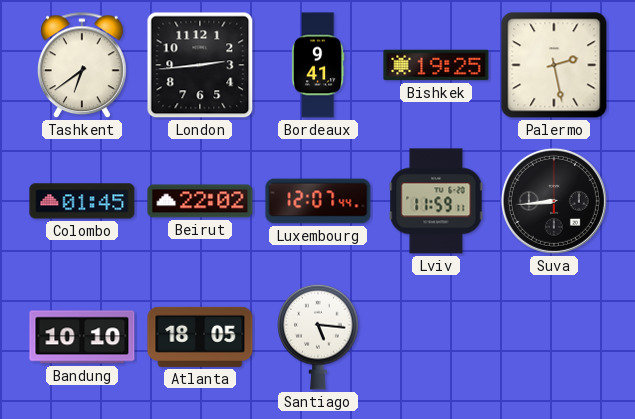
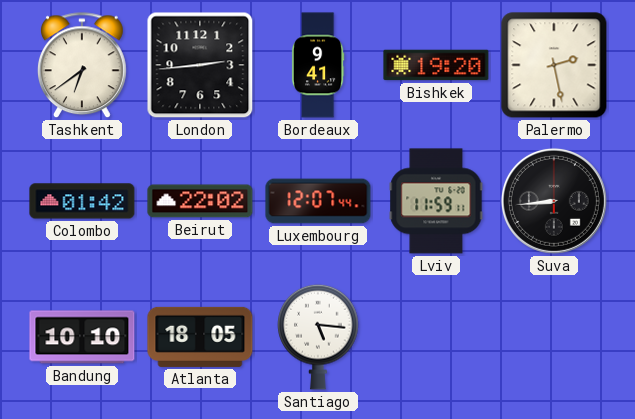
Bishkek: 19:25 -> 19:20 (436, 65)
Colombo: 01:45 -> 01:42 (82, 201)
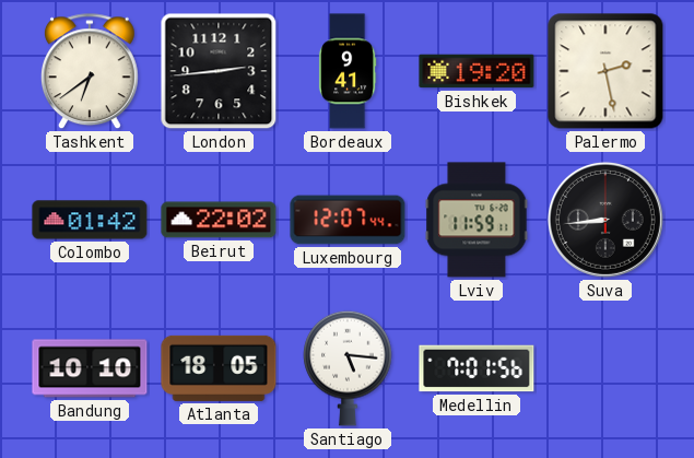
Medellin: none -> 7:01 (477, 368)
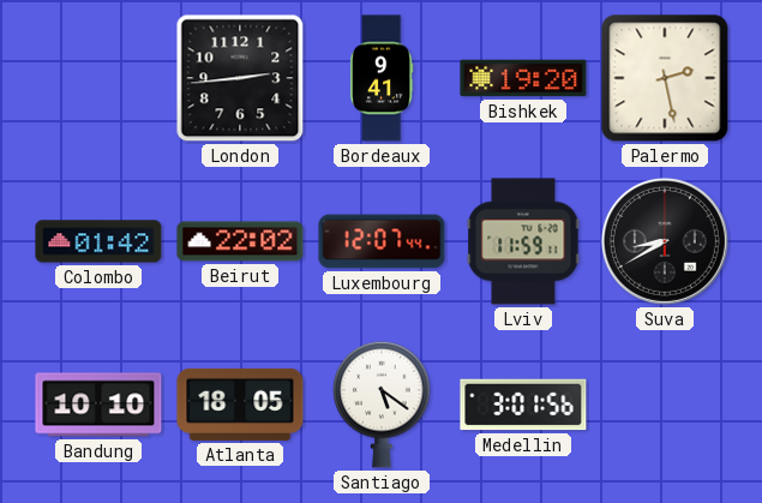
Tashkent: 6:39 -> none (90, 72)
Suva: 8:44 -> 8:40 (665, 241)
Santiago: 5:16 -> 5:21 (382, 405)
Medellin: 7:01 -> 3:01 (523, 405)
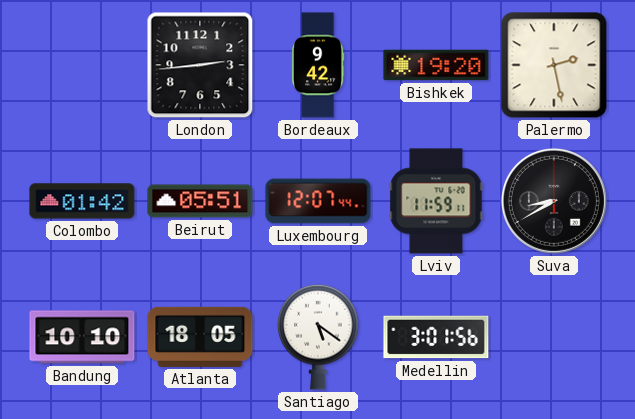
Bordeaux: 9:41 -> 9:42 (318, 65)
Beirut: 22:02 -> 05:51 (200, 201)
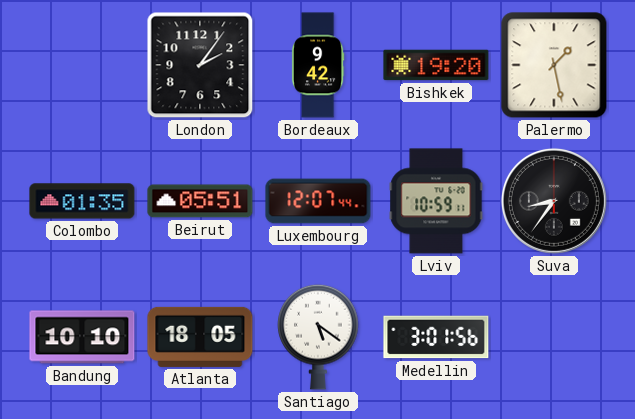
London: 2:44 -> 2:06 (200, 65)
Palermo: 2:28 -> 1:28 (554, 65)
Colombo: 01:42 -> 01:35 (82, 201)
Lviv: 11:59 -> 10:59 (436, 201)
Suva: 8:40 -> 8:36 (554, 201)
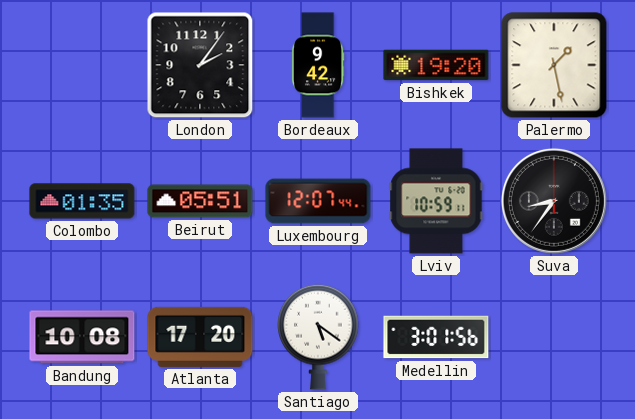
Bandung: 10:10 -> 10:08 (82, 337)
Atlanta: 18:05 -> 17:20 (200, 337)
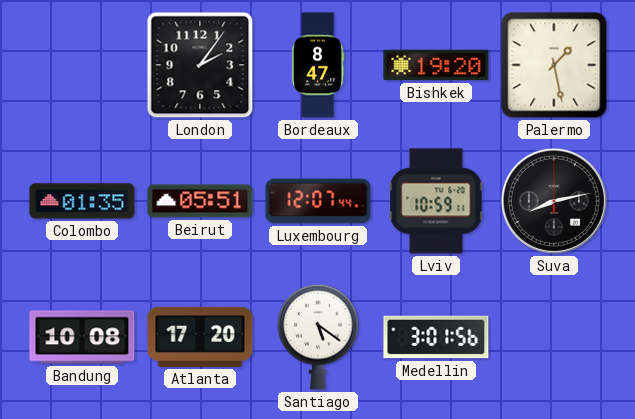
Bordeaux: 9:42 -> 8:47 (318, 65)
Suva: 8:36 -> 8:13 (554, 201)
